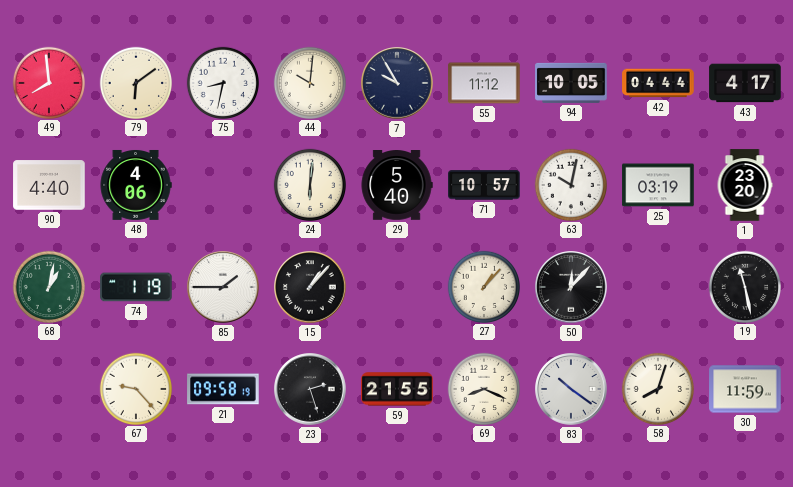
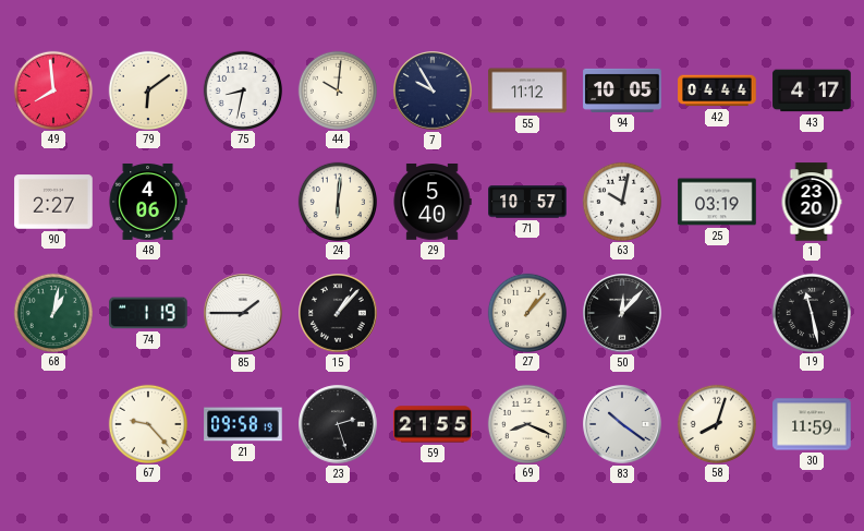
90: 4:40 -> 2:27 (53, 202)
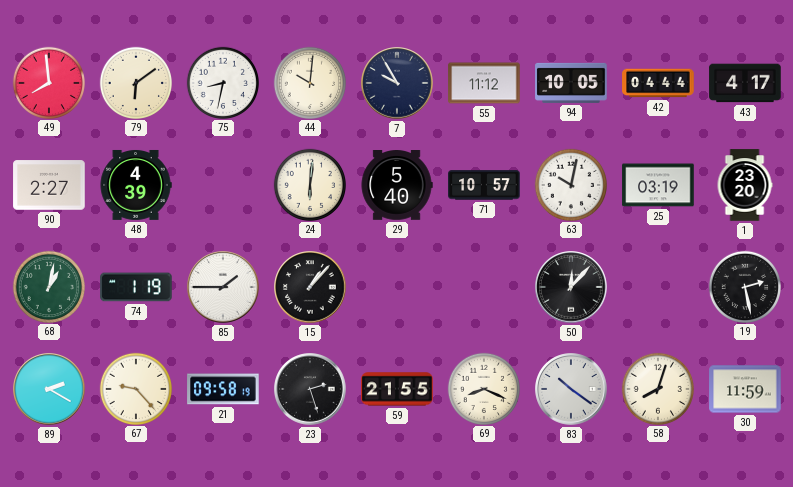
48: 4:06 -> 4:39 (136, 185)
27: 1:07 -> none (526, 312)
19: 11:28 -> 2:28 (744, 286)
89: none -> 2:20 (49, 389)
